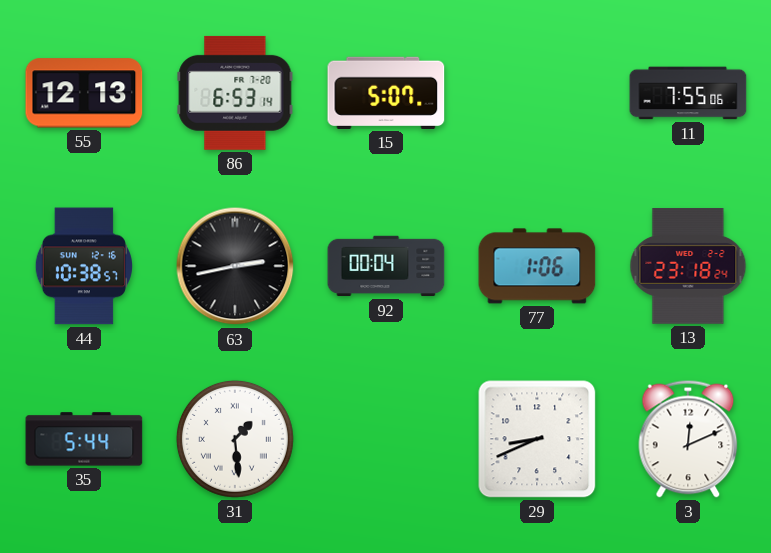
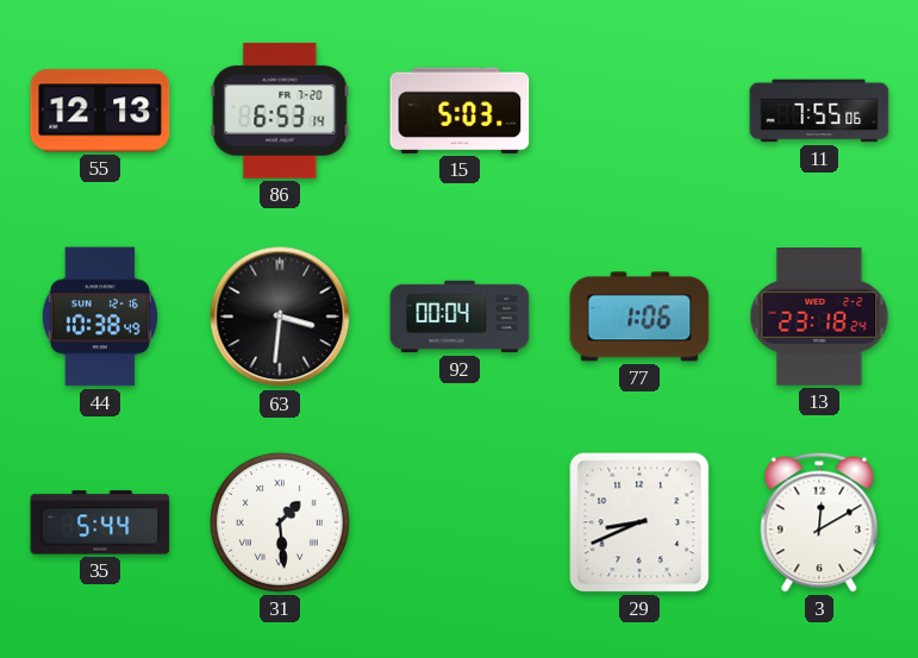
15: 5:07 -> 5:03 (460, 111)
44: 10:38:57 -> 10:38:49 (100, 317)
63: 2:43 -> 3:31 (280, 317)
3: 12:11 -> 12:10 (819, 522)
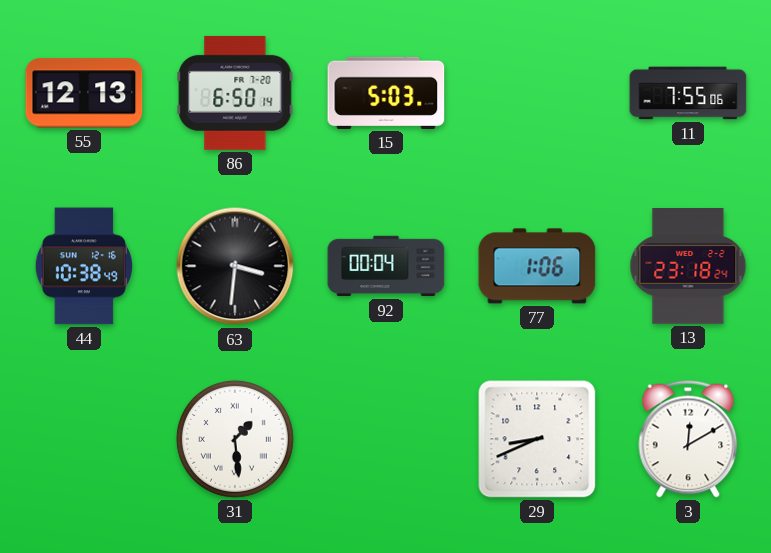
86: 6:53 -> 6:50 (235, 93)
35: 5:44 -> none (100, 522)
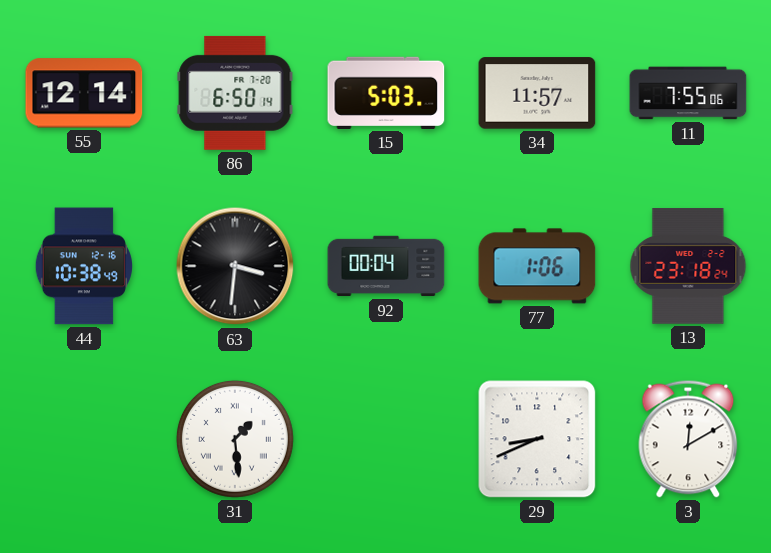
55: 12:13 -> 12:14 (84, 93)
34: none -> 11:57 (537, 93)
